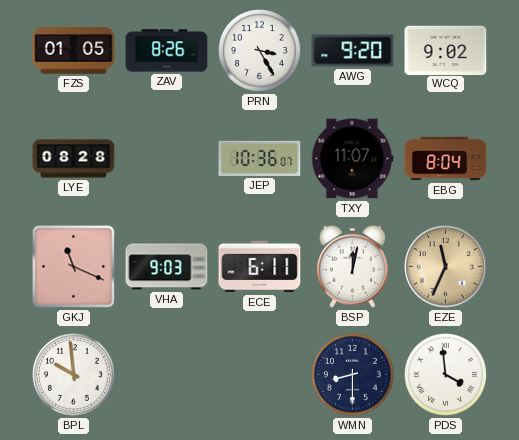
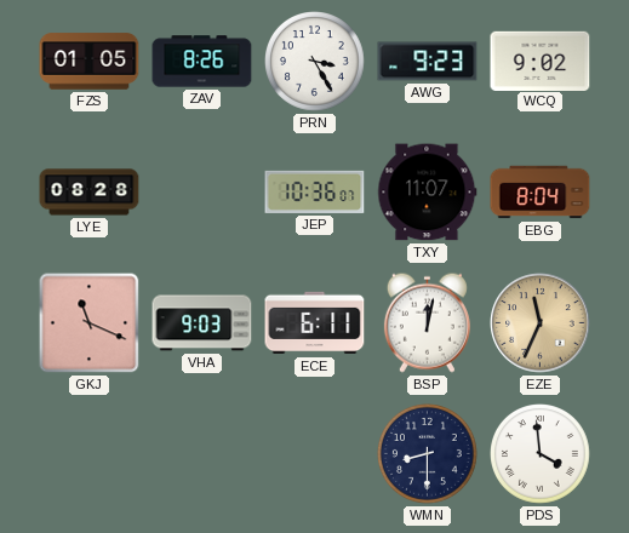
AWG: 9:20 -> 9:23 (428, 62)
BPL: 9:59 -> none (74, 375)
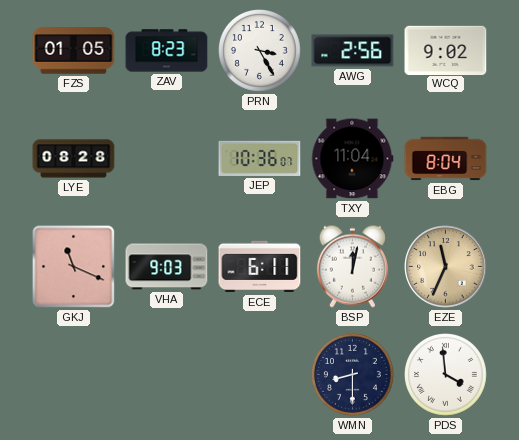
ZAV: 8:26 -> 8:23 (167, 51)
AWG: 9:23 -> 2:56 (353, 51)
TXY: 11:07 -> 11:04 (353, 159)
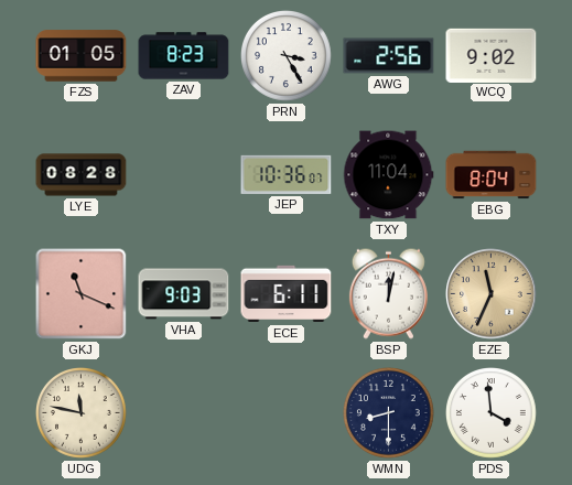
UDG: none -> 11:47 (82, 413)
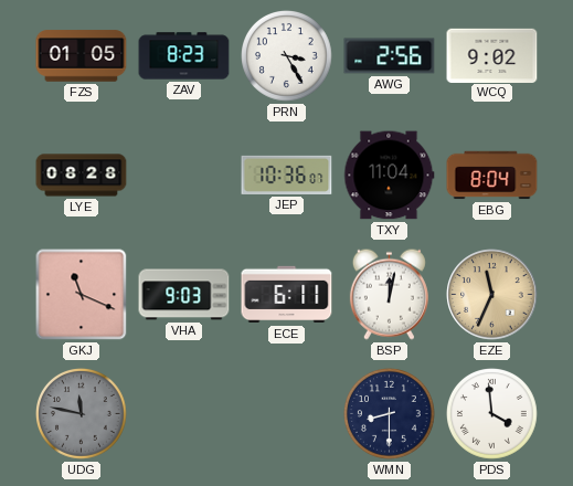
UDG dial: cream -> grey (82, 414)
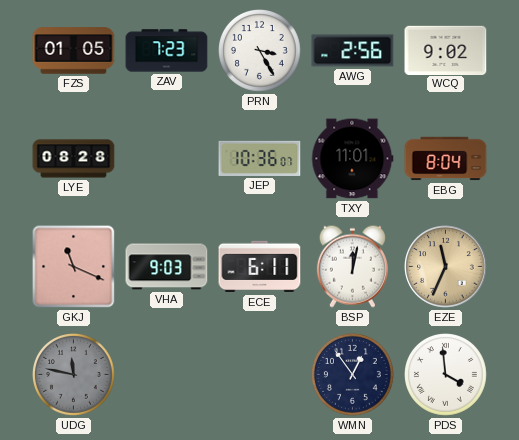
ZAV: 8:23 -> 7:23 (167, 51)
TXY: 11:04 -> 11:01 (353, 159)
WMN: 8:30 -> 12:54 (353, 375)
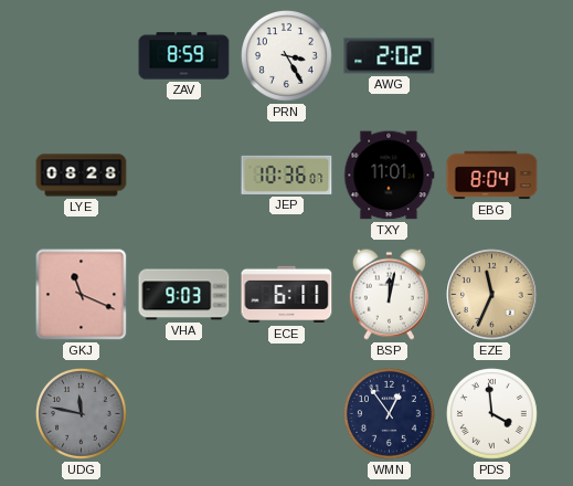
FZS: 01:05 -> none (74, 51)
ZAV: 7:23 -> 8:59 (184, 56)
AWG: 2:56 -> 2:02 (390, 56)
WCQ: 9:02 -> none (446, 50)
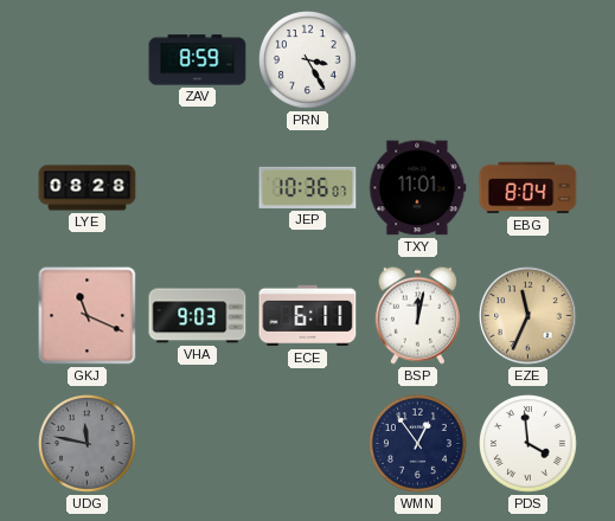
AWG: 2:02 -> none (390, 56)
